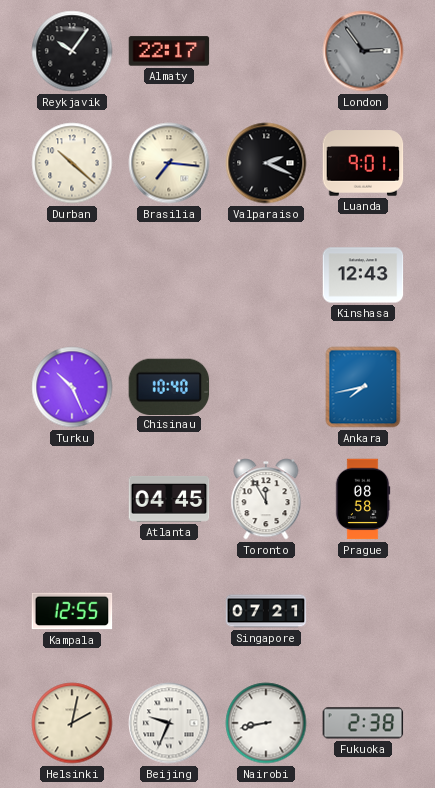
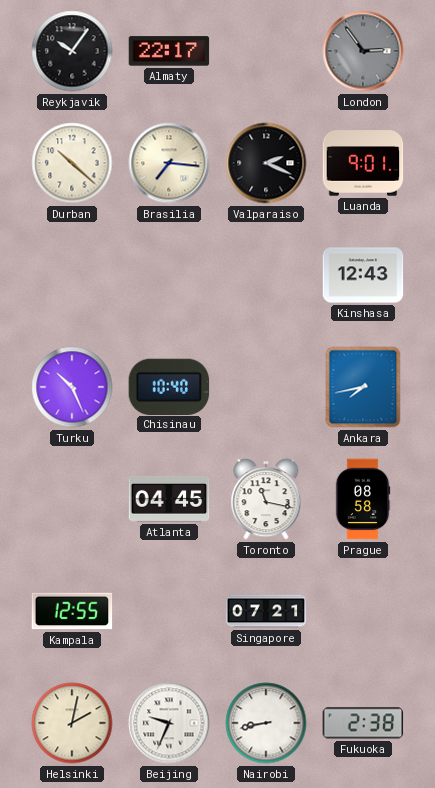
Toronto: 11:55 -> 11:17 (266, 499)
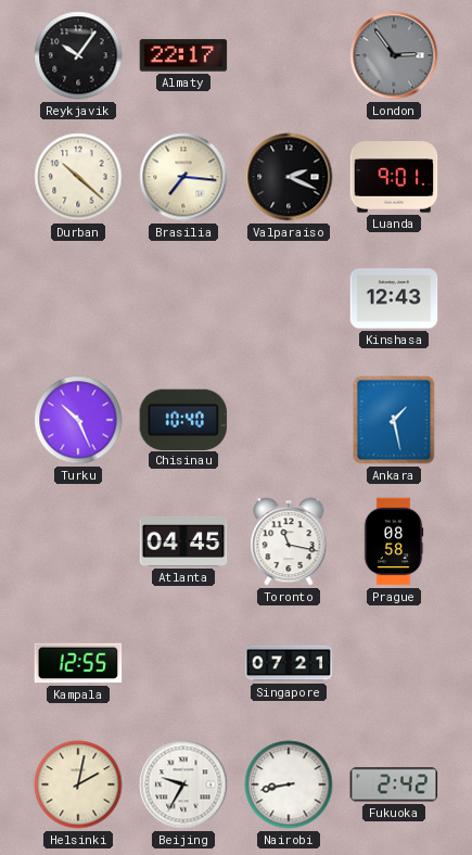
Ankara: 7:43 -> 1:28 (394, 420)
Beijing: 9:34 -> 9:35 (183, 784)
Fukuoka: 2:38 -> 2:42 (394, 784)
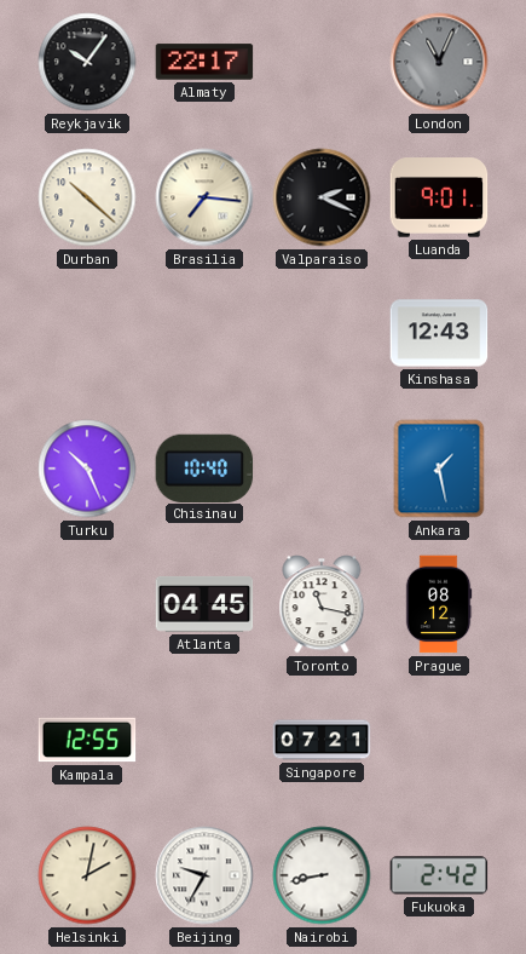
London: 2:54 -> 11:04 (439, 62)
Prague: 08:58 -> 08:12 (439, 604)
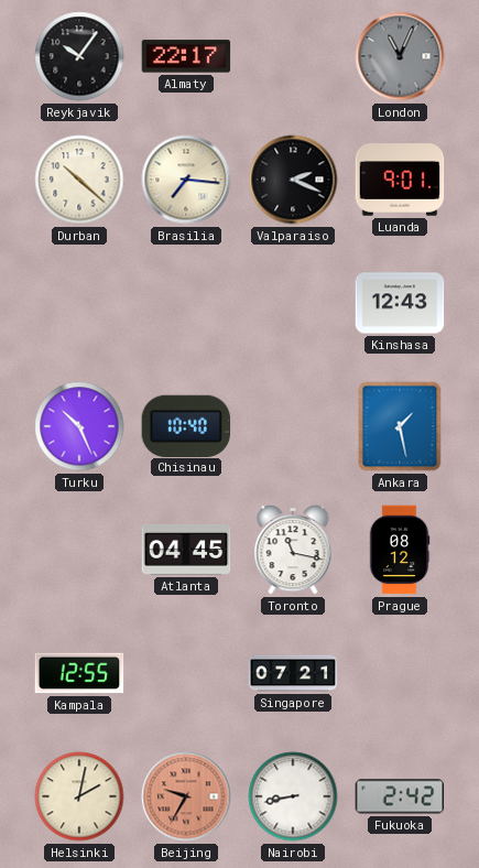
Beijing dial: white -> salmon (186, 796)
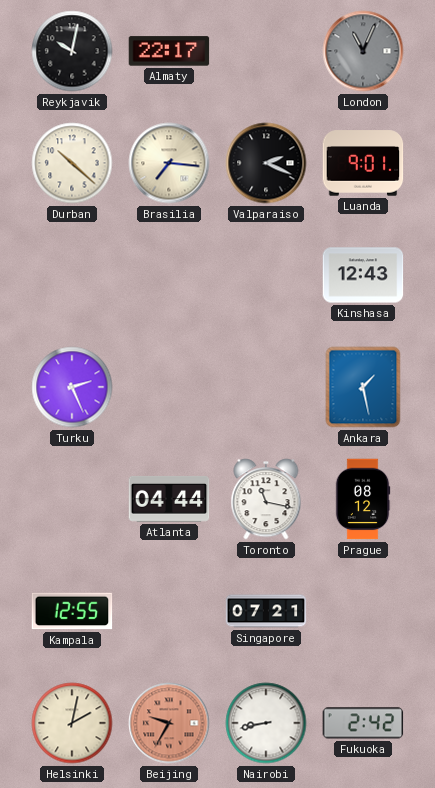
Reykjavik: 10:06 -> 10:02 (72, 51)
Turku: 10:26 -> 2:26 (72, 387)
Chisinau: 10:40 -> none (186, 425)
Atlanta: 04:45 -> 04:44 (169, 499)
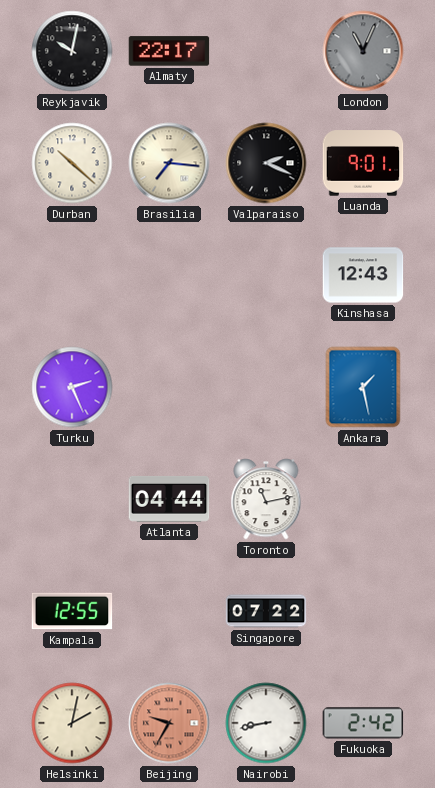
Toronto: 11:17 -> 11:13 (266, 499)
Prague: 08:12 -> none (363, 499)
Singapore: 07:21 -> 07:22 (266, 611)
